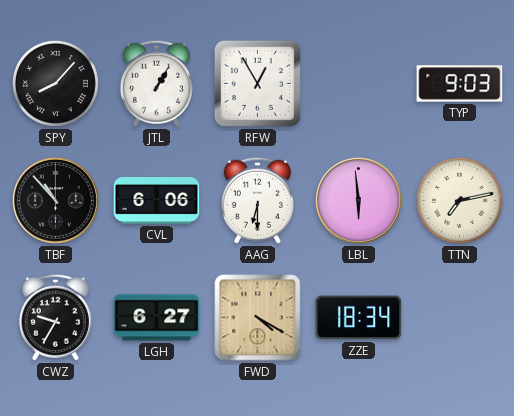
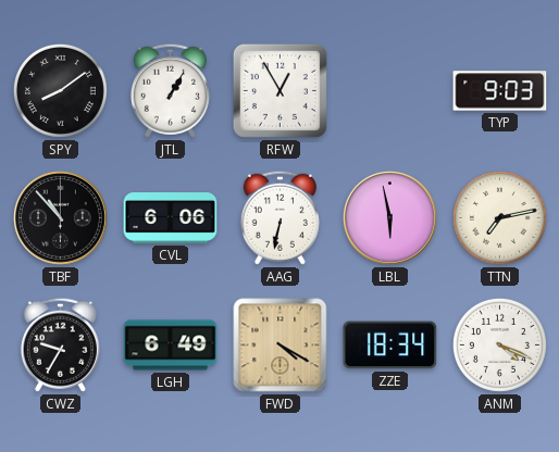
SPY: 8:07 -> 8:09 (60, 90)
AAG: 6:30 -> 6:32 (279, 217)
LBL: 5:59 -> 5:58 (389, 217)
LGH: 6:27 -> 6:49 (171, 346)
ANM: none -> 4:19 (499, 344)
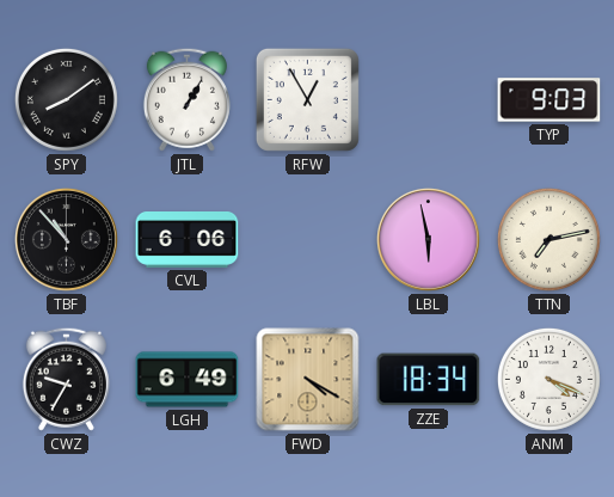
AAG: 6:32 -> none (279, 217)
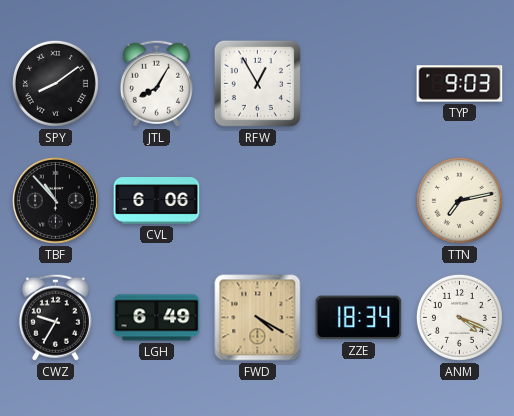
JTL: 1:05 -> 8:05 (156, 83)
LBL: 5:58 -> none (428, 239)
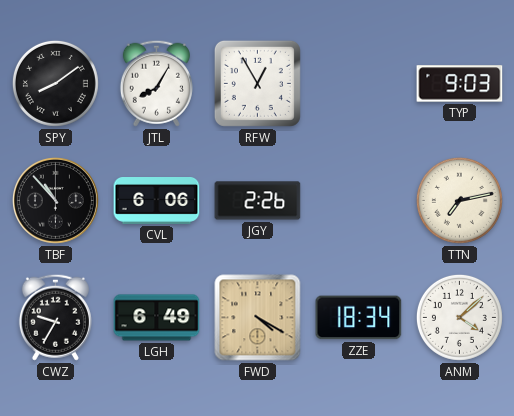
JGY: none -> 2:26 (258, 201)
ANM: 4:19 -> 4:08 (459, 317)
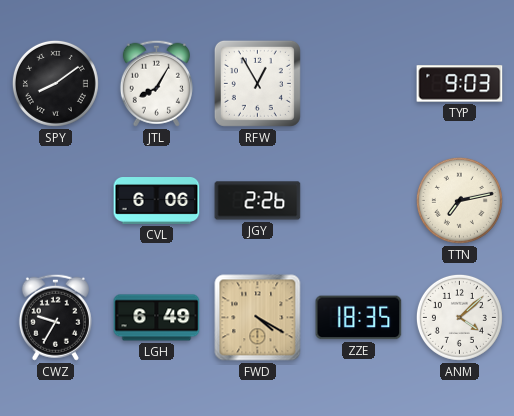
TBF: 10:53 -> none (55, 200)
ZZE: 18:34 -> 18:35 (359, 318)
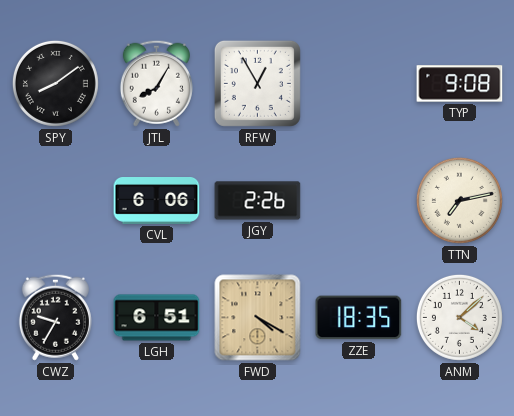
TYP: 9:03 -> 9:08 (460, 84)
LGH: 6:49 -> 6:51 (157, 318)
